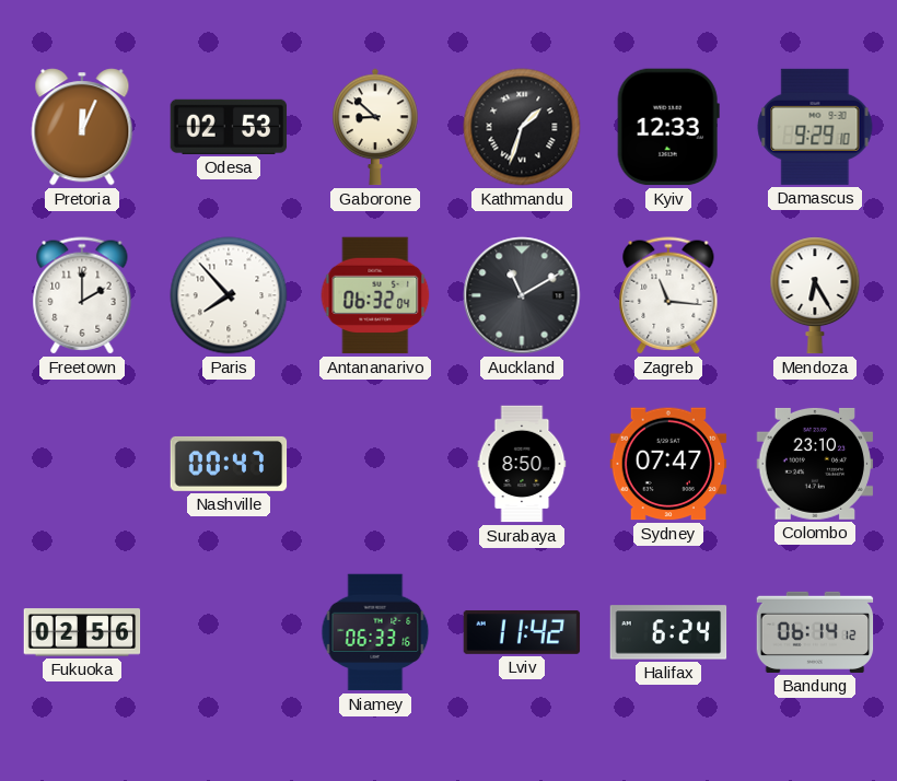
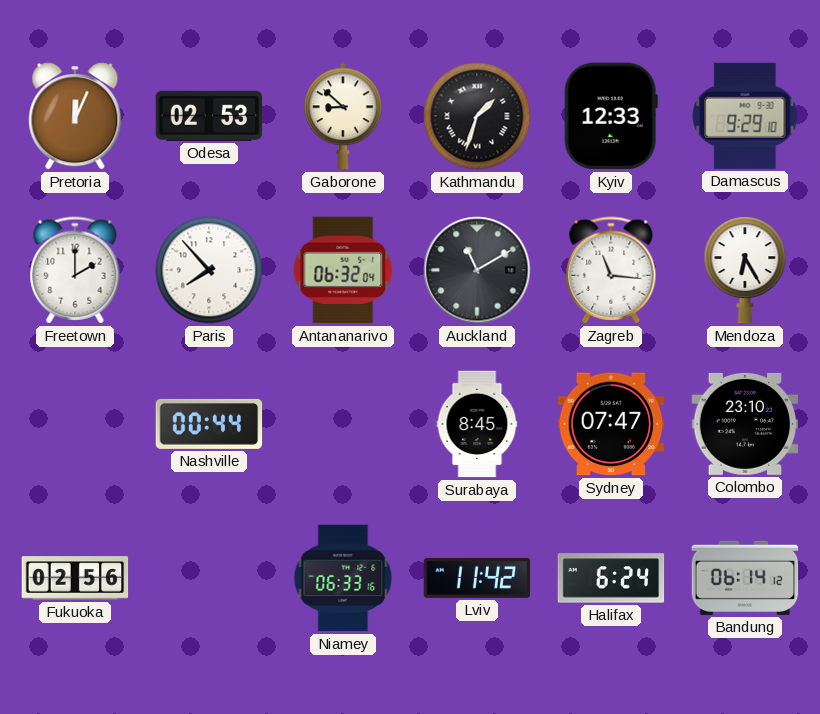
Nashville: 00:47 -> 00:44 (209, 424)
Surabaya: 8:50 -> 8:45 (477, 424)
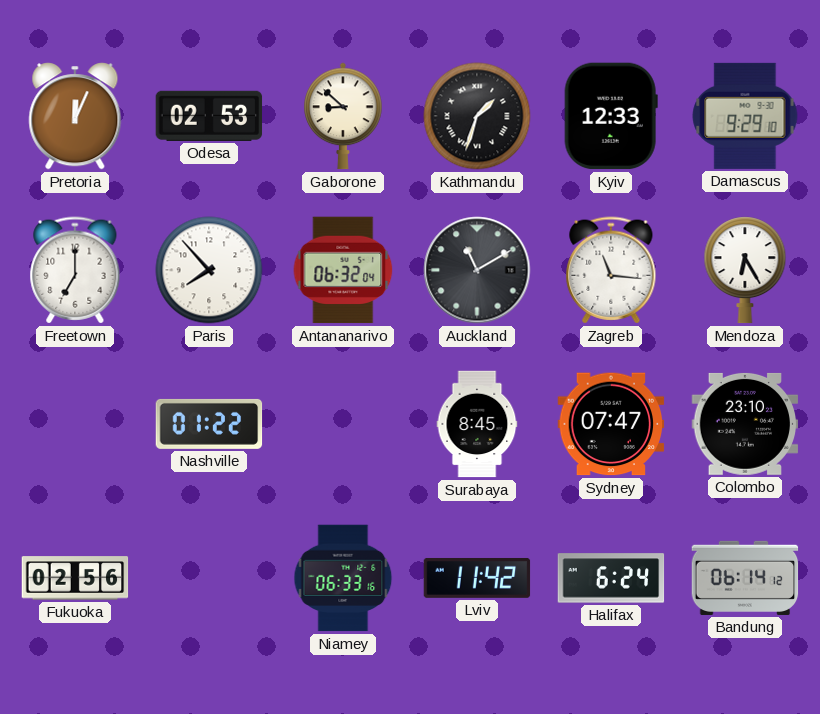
Freetown: 2:00 -> 7:00 (75, 270)
Nashville: 00:44 -> 01:22 (209, 424)
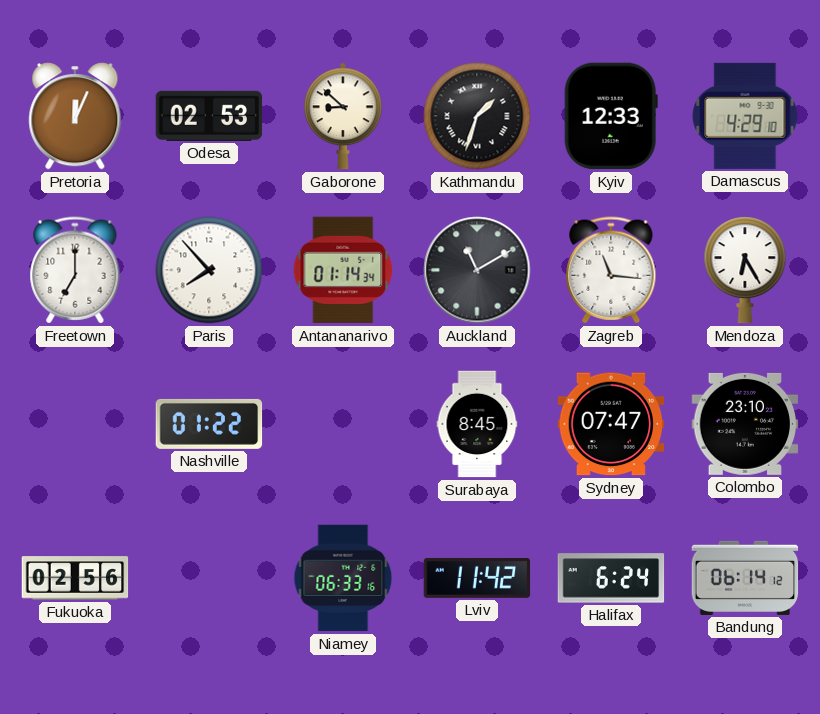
Damascus: 9:29 -> 4:29 (745, 116)
Antananarivo: 06:32 -> 01:14 (343, 270)
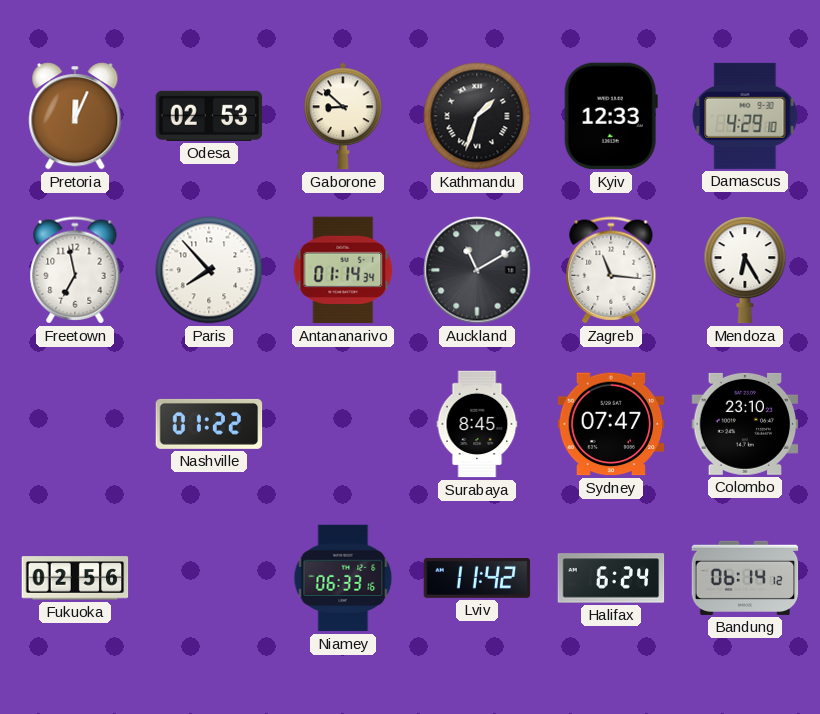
Freetown: 7:00 -> 6:58 (75, 270)
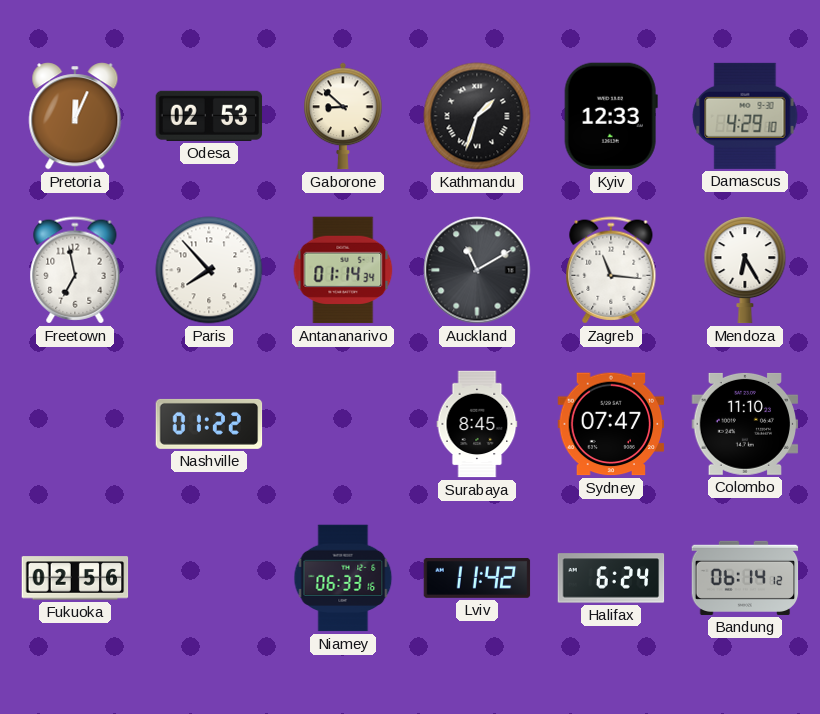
Colombo: 23:10 -> 11:10 (745, 424)
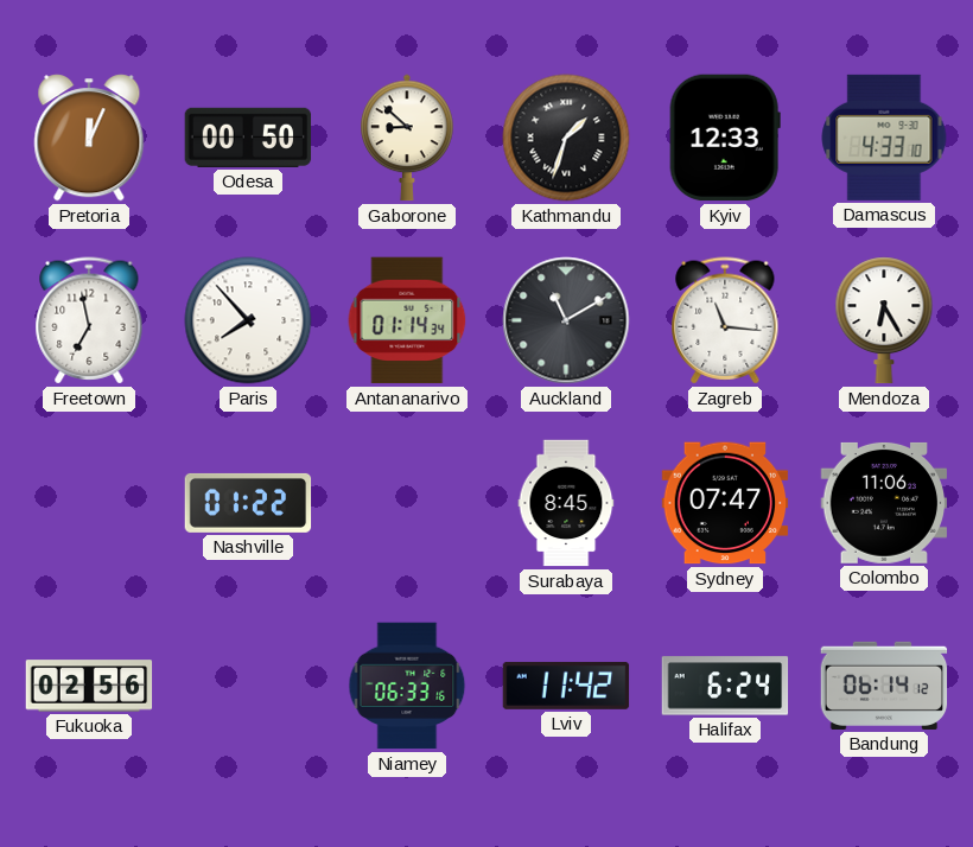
Odesa: 02:53 -> 00:50 (248, 138)
Damascus: 4:29 -> 4:33 (884, 138)
Colombo: 11:10 -> 11:06 (884, 503)
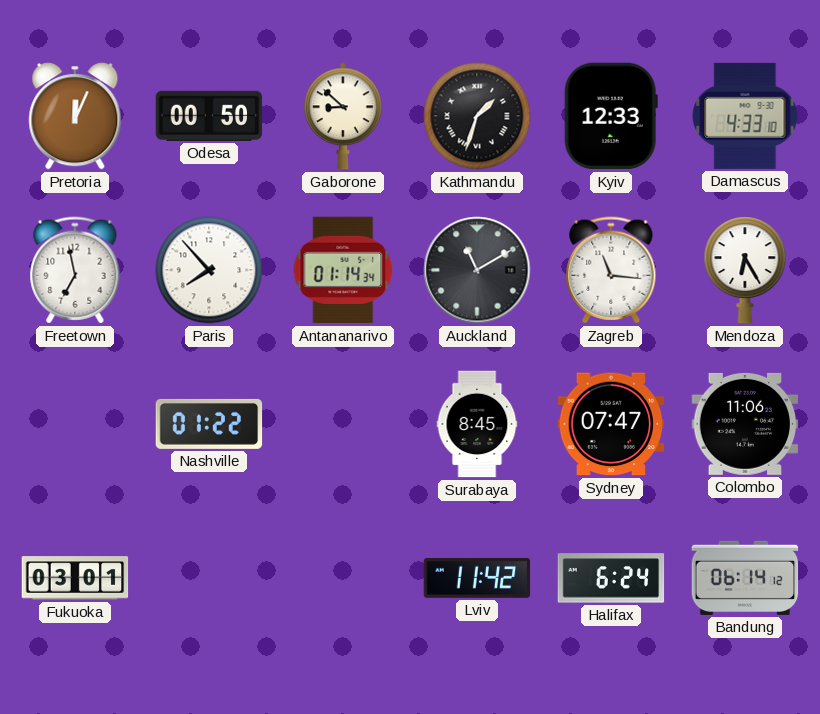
Fukuoka: 02:56 -> 03:01 (75, 578)
Niamey: 06:33 -> none (407, 686)
